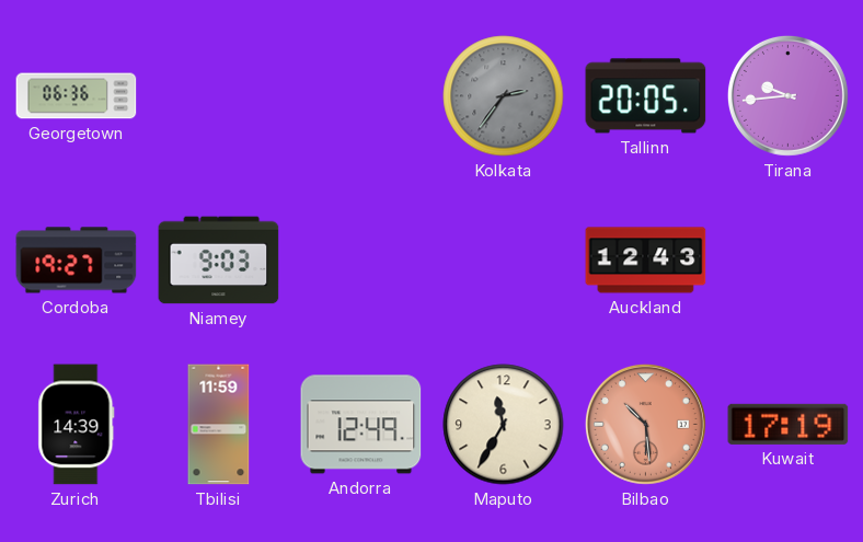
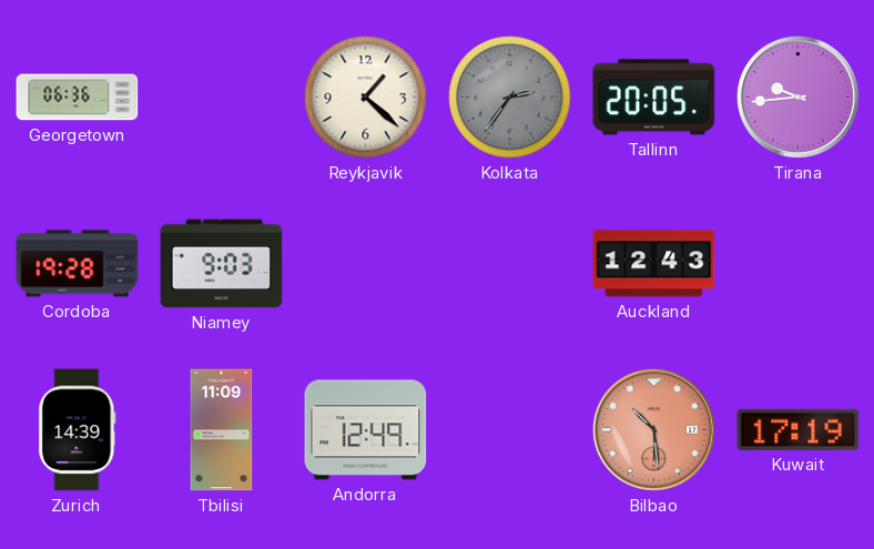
Reykjavik: none -> 1:22 (366, 98)
Cordoba: 19:27 -> 19:28 (78, 264)
Tbilisi: 11:59 -> 11:09 (222, 430)
Maputo: 11:35 -> none (504, 425)
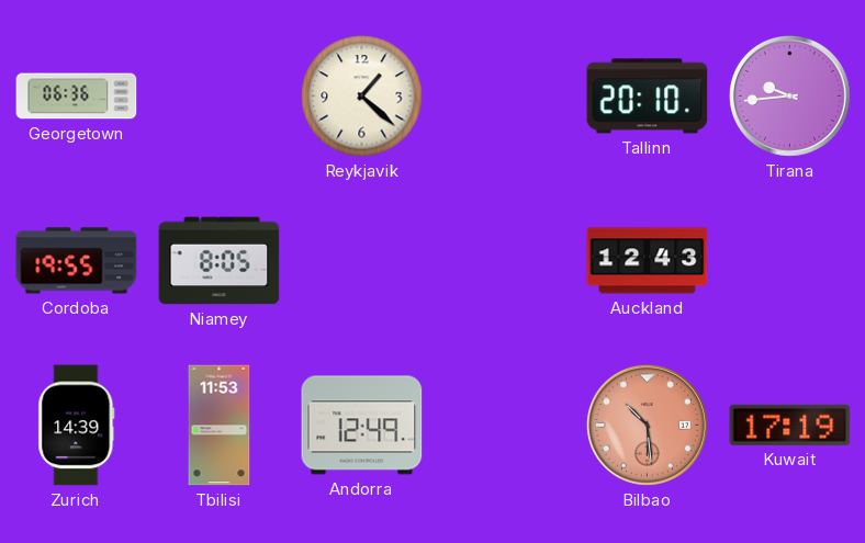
Kolkata: 2:36 -> none (510, 98)
Tallinn: 20:05 -> 20:10 (648, 97)
Cordoba: 19:28 -> 19:55 (77, 261)
Niamey: 9:03 -> 8:05 (220, 261)
Tbilisi: 11:09 -> 11:53 (220, 426)
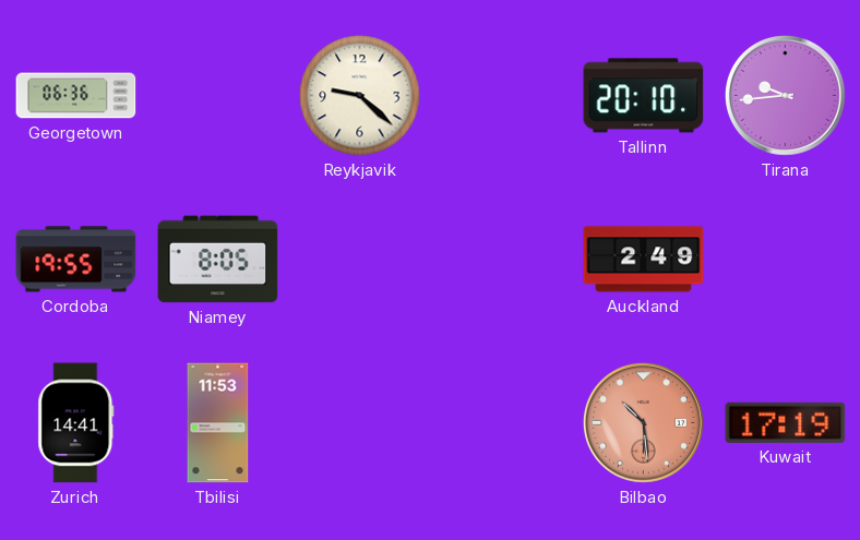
Reykjavik: 1:22 -> 9:22 (360, 96)
Auckland: 12:43 -> 2:49 (644, 260)
Zurich: 14:39 -> 14:41 (76, 423)
Andorra: 12:49 -> none (362, 426)
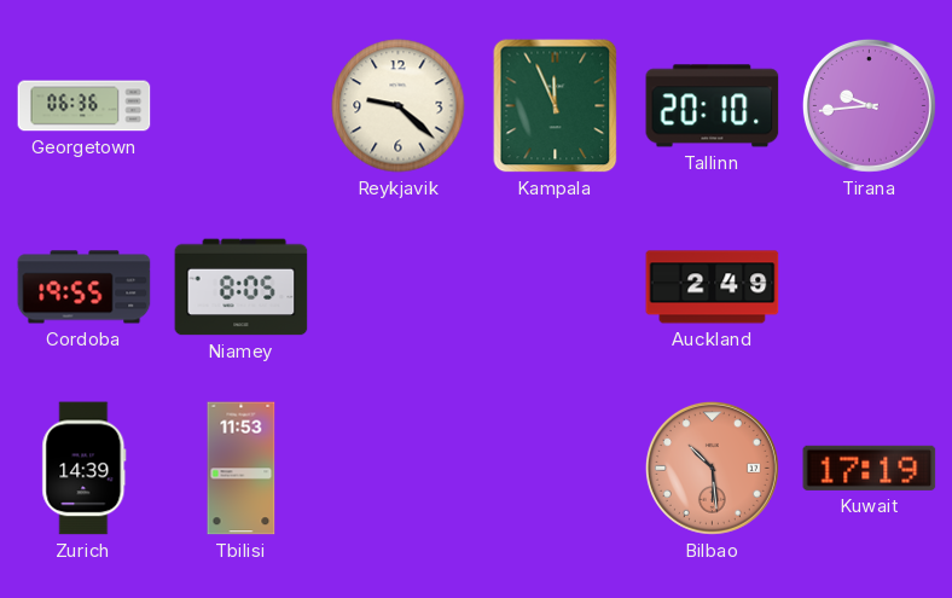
Kampala: none -> 11:56 (556, 106)
Zurich: 14:41 -> 14:39 (85, 469)
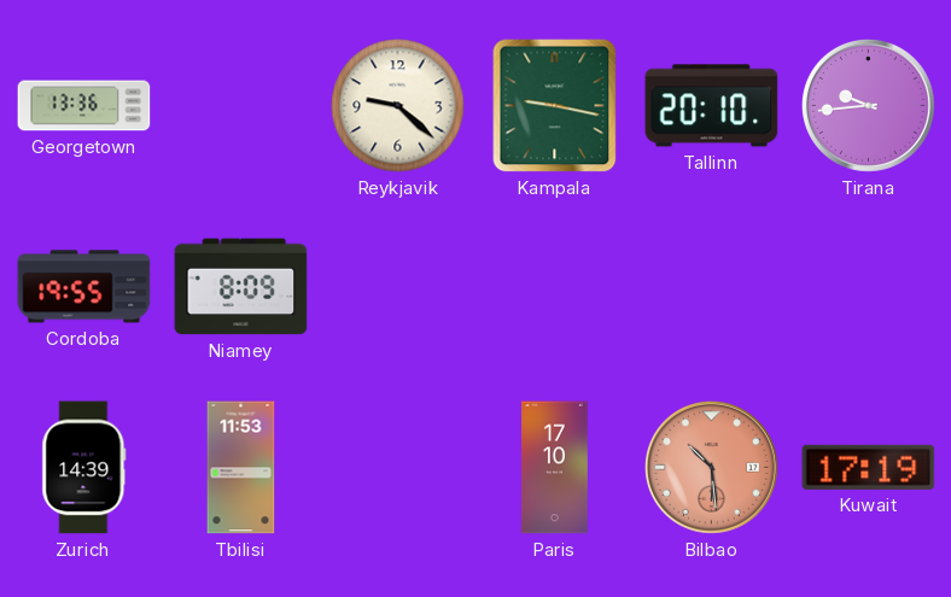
Georgetown: 06:36 -> 13:36 (84, 106)
Kampala: 11:56 -> 9:17 (555, 106)
Niamey: 8:05 -> 8:09 (241, 287)
Auckland: 2:49 -> none (713, 288)
Paris: none -> 17:10 (555, 468)
